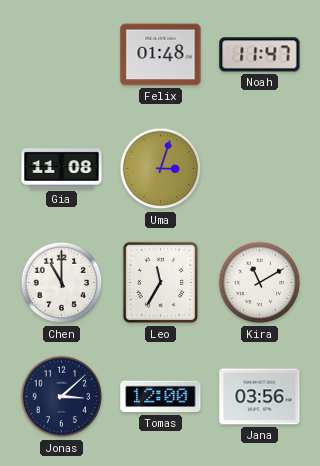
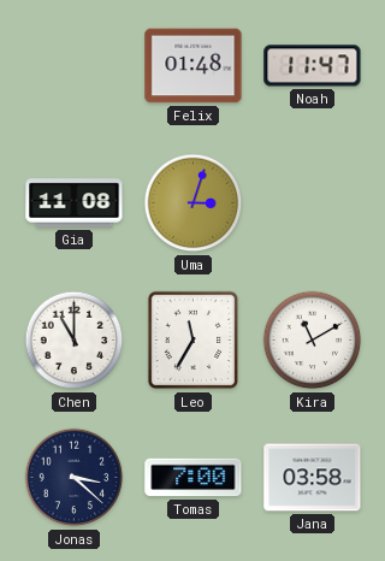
Jonas: 3:08 -> 3:22 (75, 478)
Tomas: 12:00 -> 7:00 (194, 478)
Jana: 03:56 -> 03:58 (313, 478)
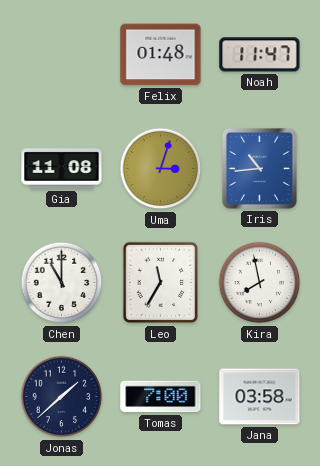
Iris: none -> 10:44 (259, 168)
Kira: 11:10 -> 7:58 (260, 283)
Jonas: 3:22 -> 1:38 (62, 397)
